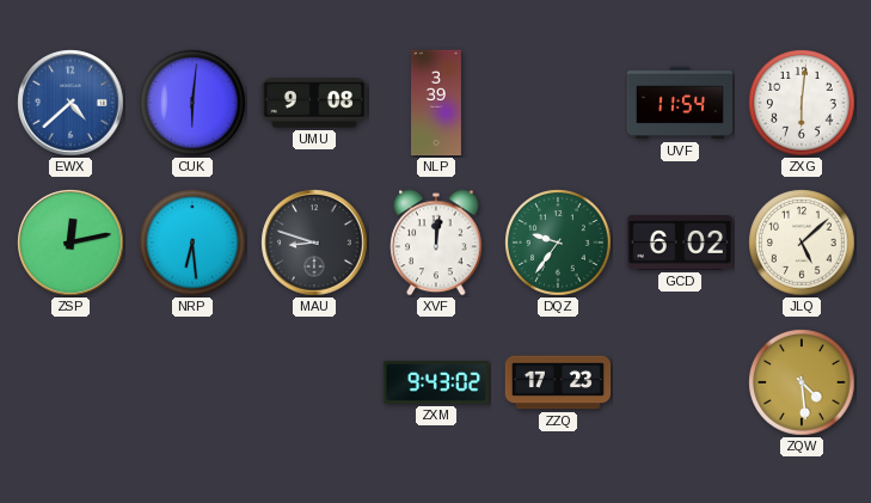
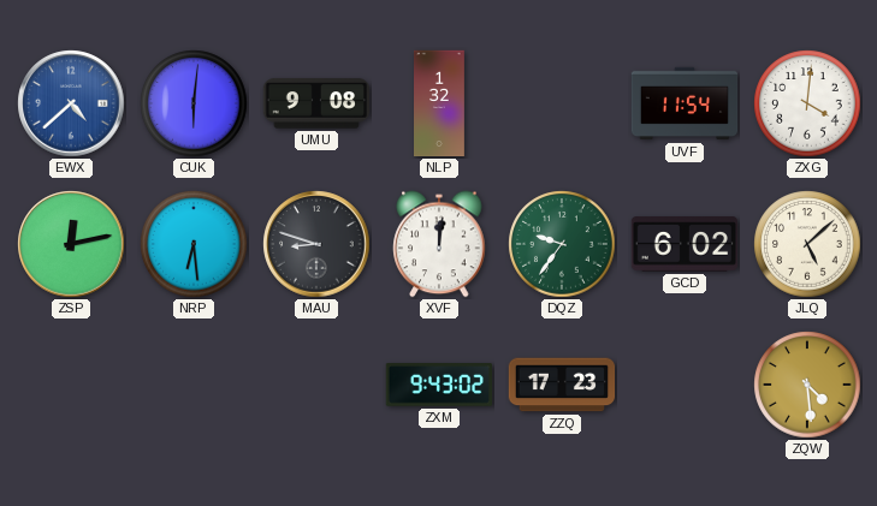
NLP: 3:39 -> 1:32 (440, 103)
ZXG: 6:01 -> 4:01 (807, 103)
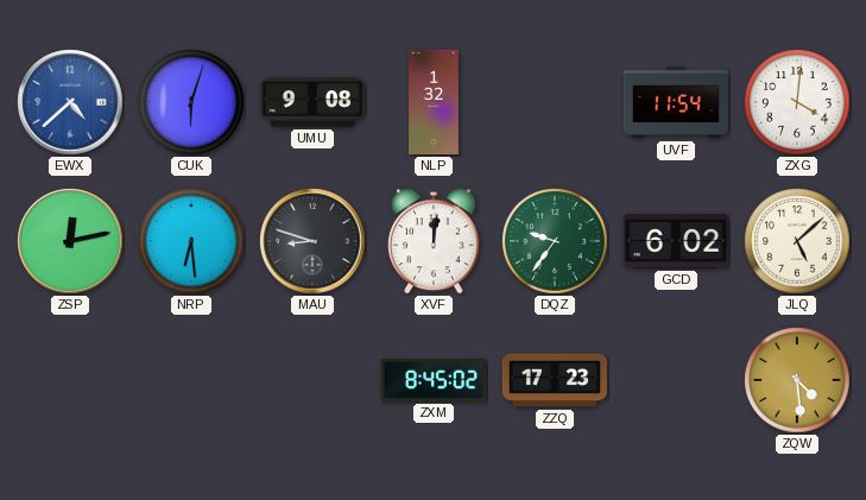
CUK: 6:01 -> 6:03 (191, 102)
ZXM: 9:43 -> 8:45 (432, 380)
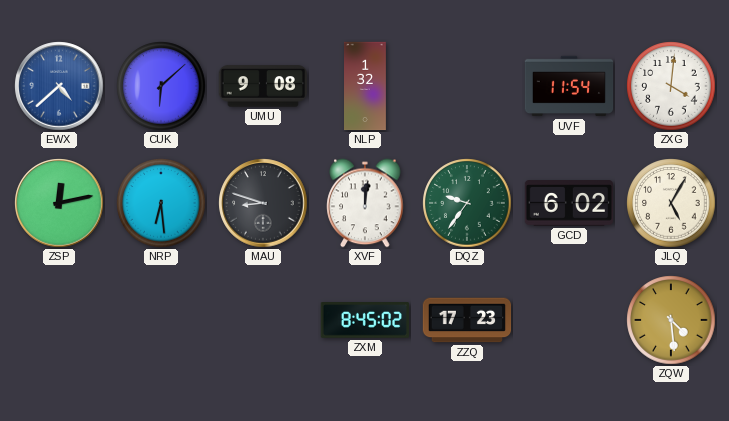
CUK: 6:03 -> 6:08 (161, 86)
JLQ: 5:08 -> 5:05 (671, 203)
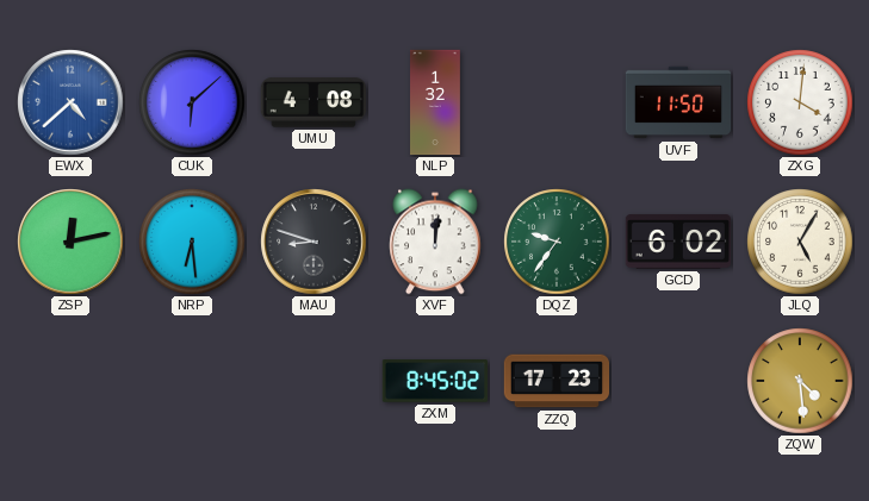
UMU: 9:08 -> 4:08 (312, 102)
UVF: 11:54 -> 11:50 (678, 102)
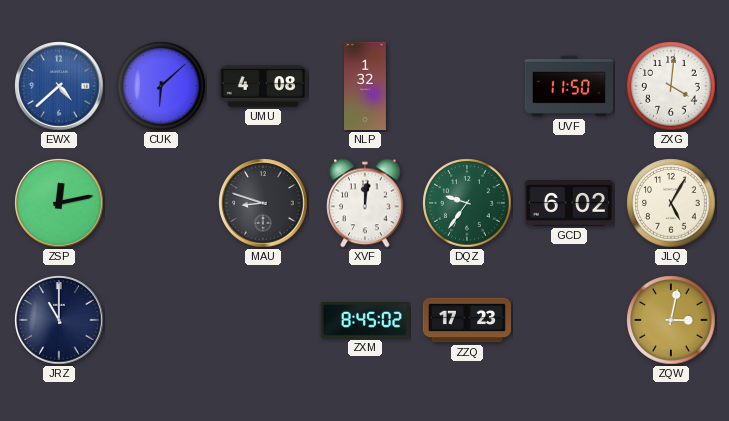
NRP: 6:29 -> none (192, 242)
JRZ: none -> 11:00 (59, 320)
ZQW: 4:29 -> 3:02 (671, 320)
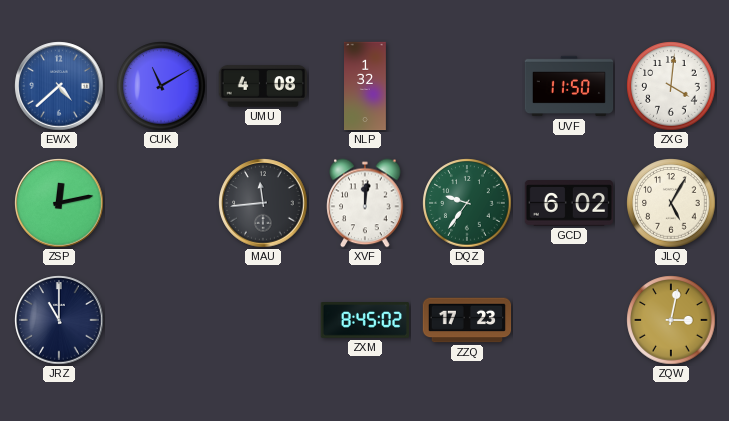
CUK: 6:08 -> 11:10 (161, 86)
MAU: 8:48 -> 11:44 (263, 203)
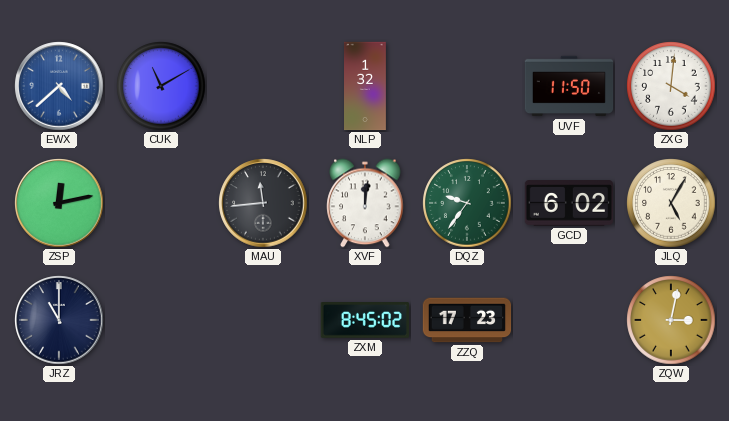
UMU: 4:08 -> none (262, 86)
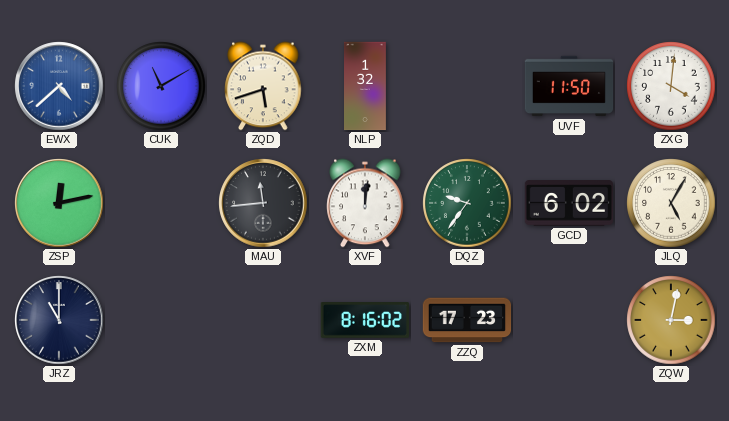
ZQD: none -> 5:42 (263, 86)
ZXM: 8:45 -> 8:16 (364, 320)
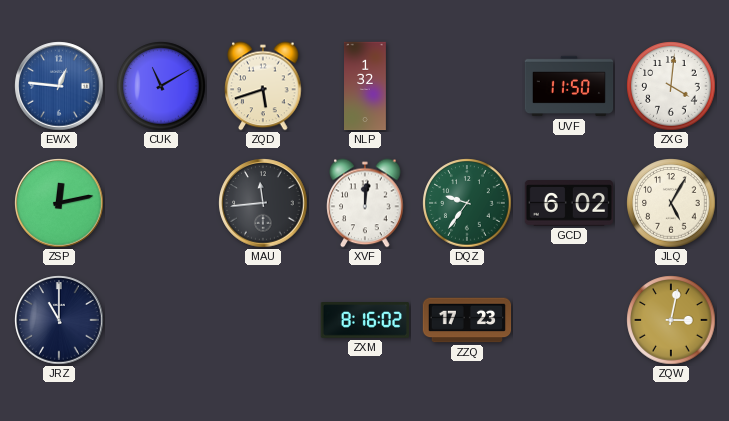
EWX: 4:38 -> 12:46 (59, 86)
